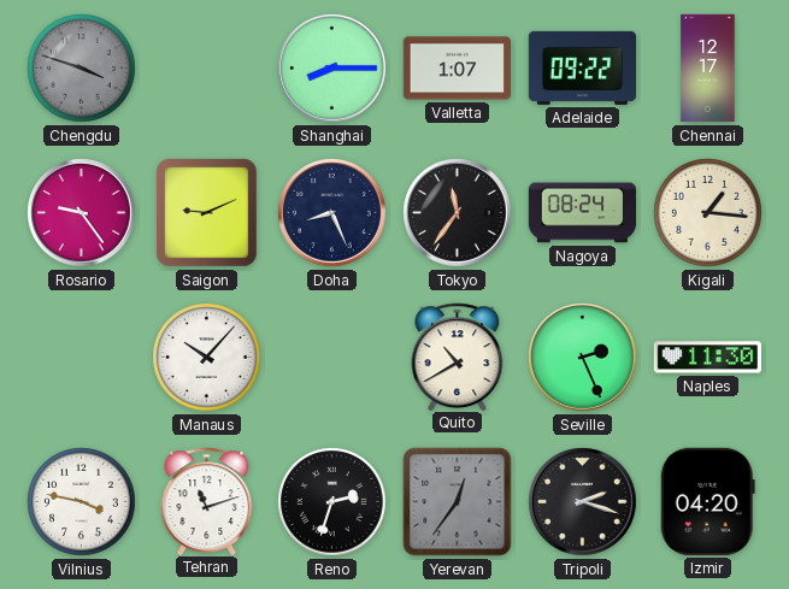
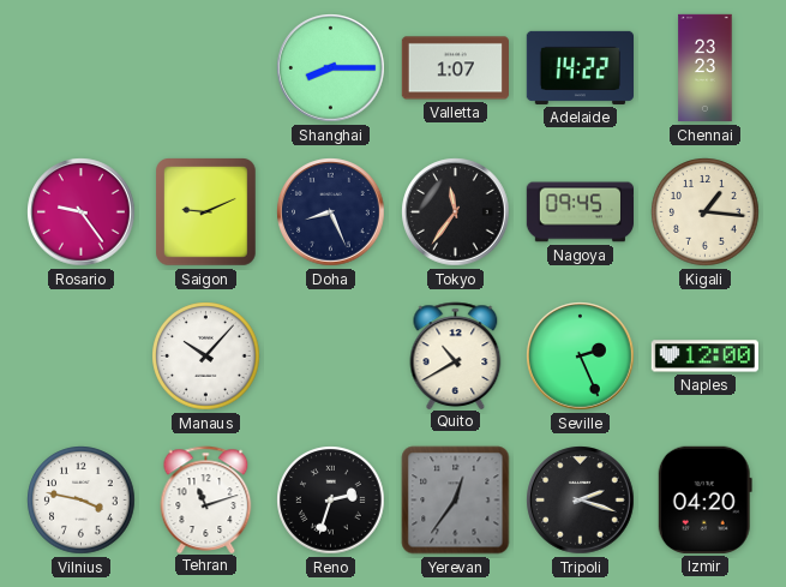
Chengdu: 3:48 -> none (82, 69)
Adelaide: 09:22 -> 14:22 (580, 67)
Chennai: 12:17 -> 23:23 (706, 68)
Nagoya: 08:24 -> 09:45 (580, 212)
Naples: 11:30 -> 12:00 (704, 357)
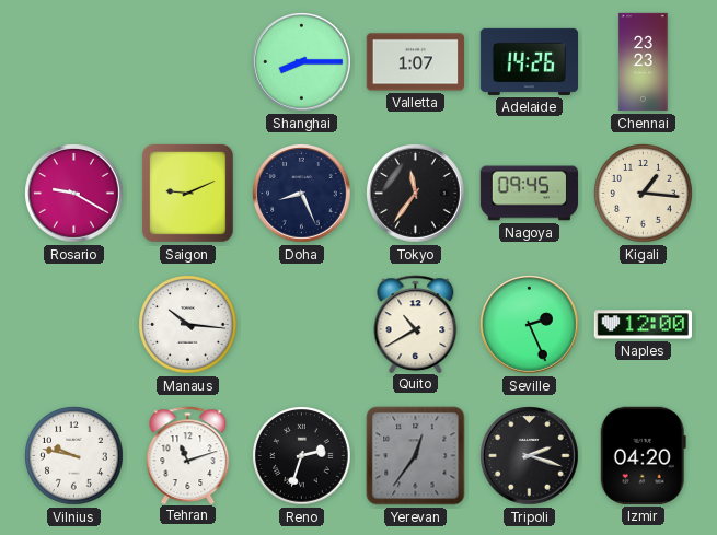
Adelaide: 14:22 -> 14:26 (529, 61)
Rosario: 9:24 -> 9:20 (74, 194)
Manaus: 10:07 -> 10:16 (188, 325)
Vilnius: 3:47 -> 9:47 (74, 456)
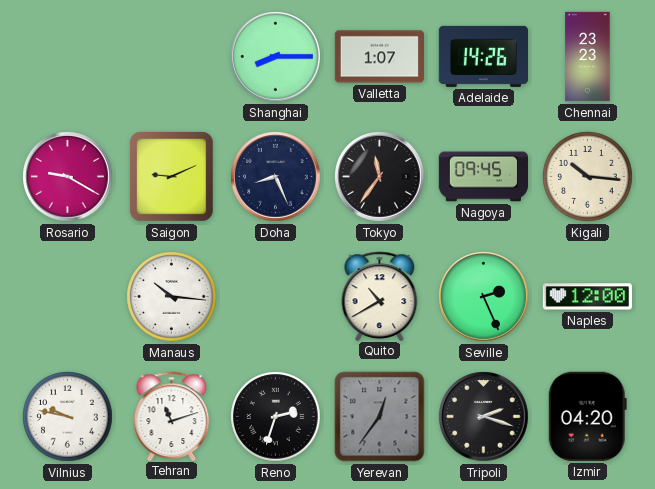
Kigali: 1:16 -> 10:16 (588, 177)
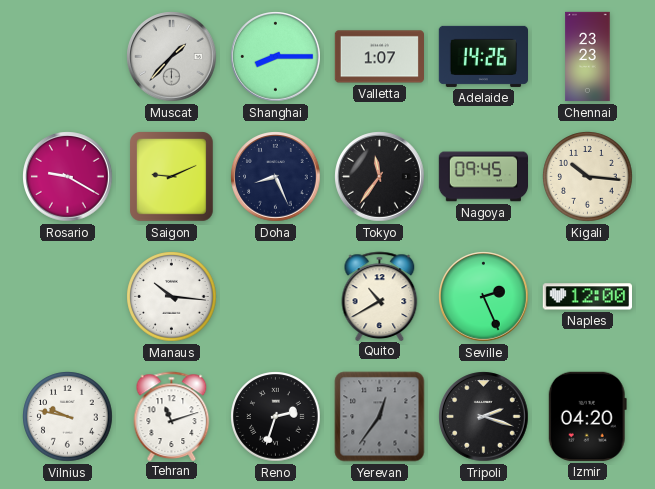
Muscat: none -> 1:37 (172, 57)
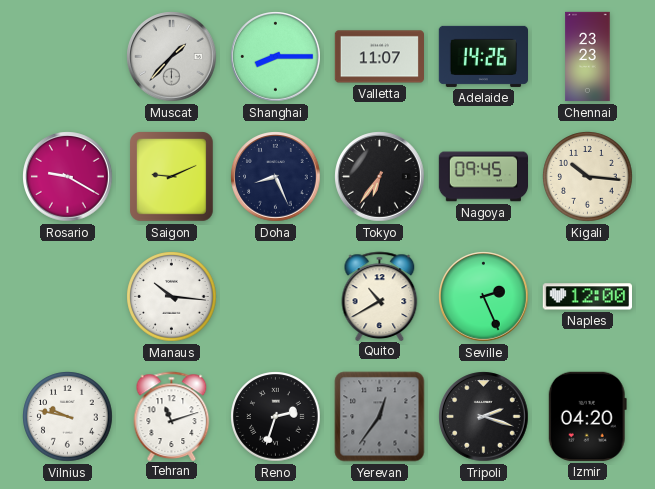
Valletta: 1:07 -> 11:07 (379, 57)
Tokyo: 11:36 -> 6:36 (380, 177)
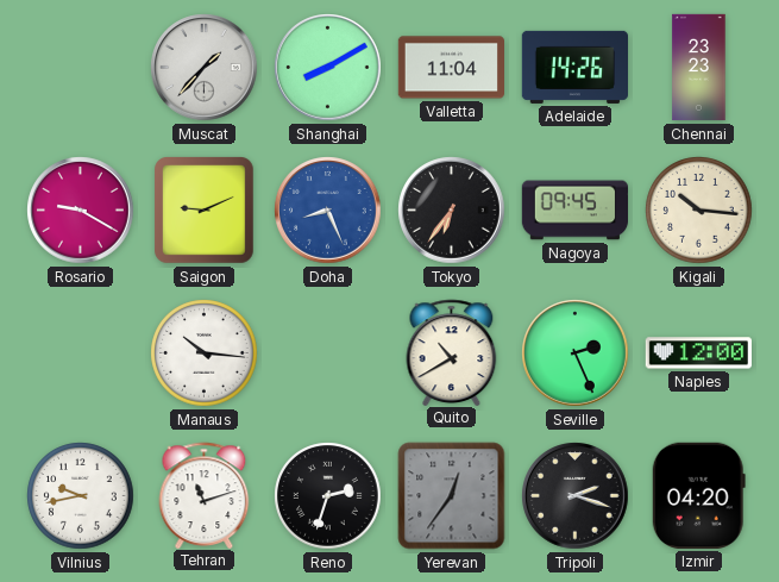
Shanghai: 8:15 -> 8:10 (328, 68)
Valletta: 11:07 -> 11:04 (451, 68)
Doha dial: navy -> blue (328, 211)
Vilnius: 9:47 -> 9:43 (81, 496)
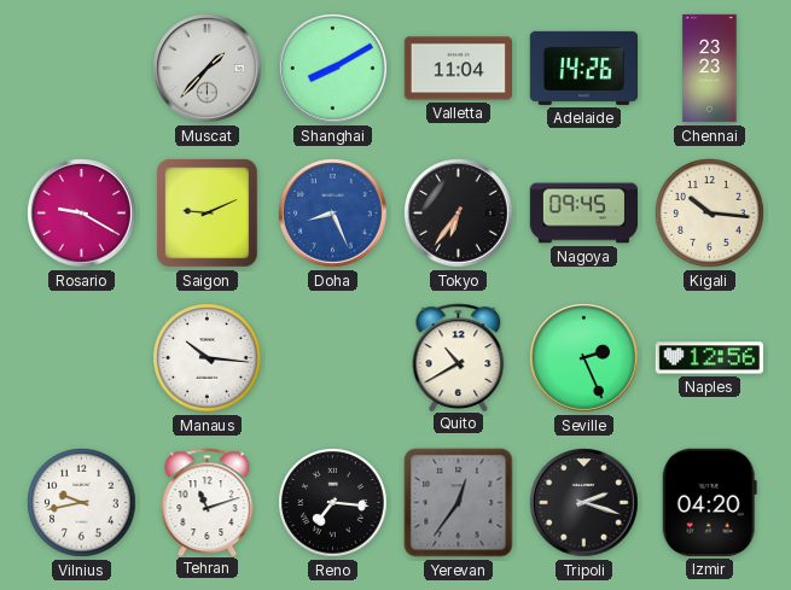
Naples: 12:00 -> 12:56 (709, 358)
Reno: 2:33 -> 7:16 (333, 503)
